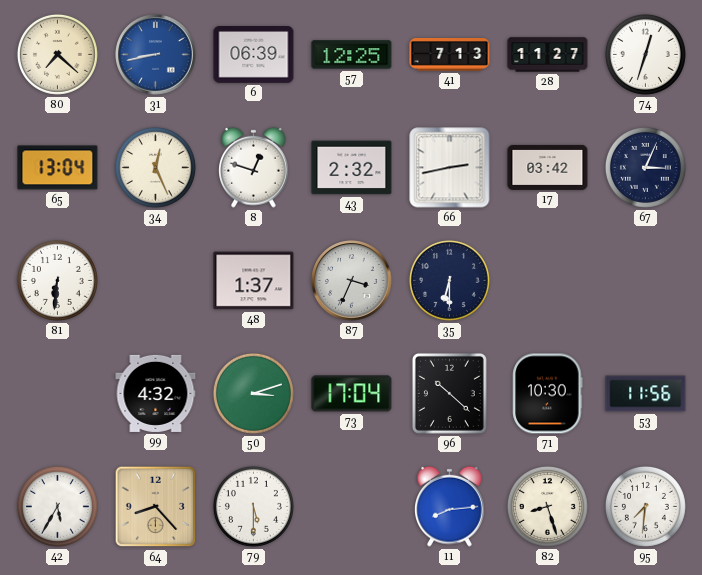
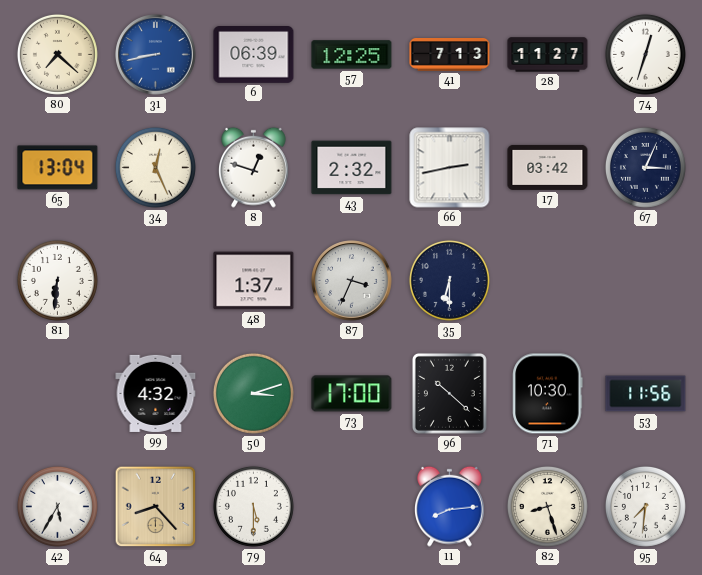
73: 17:04 -> 17:00 (352, 394)
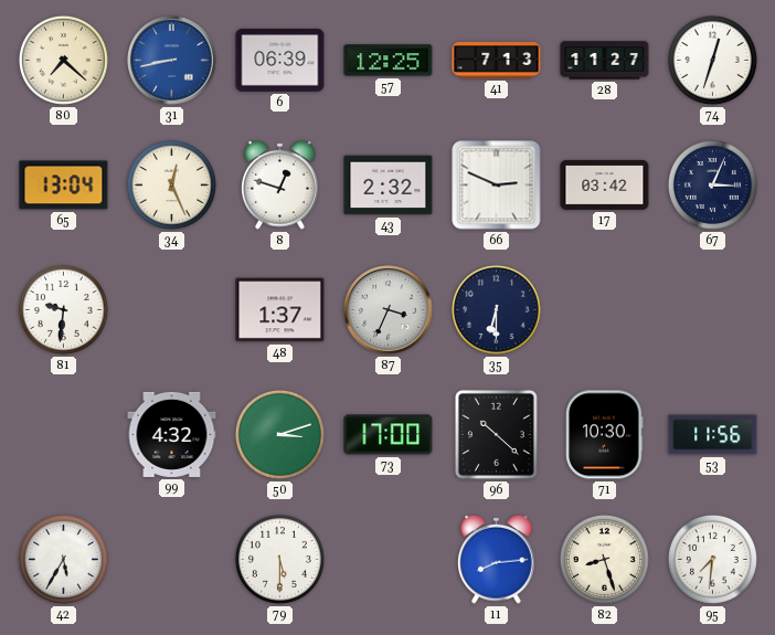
66: 2:43 -> 2:49 (497, 186)
81: 6:31 -> 9:31 (63, 309)
64: 8:23 -> none (156, 507)
